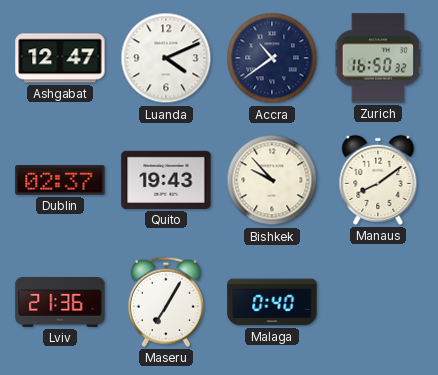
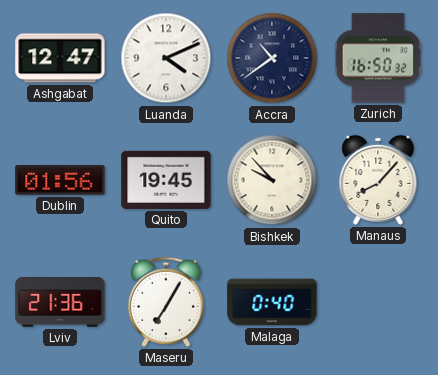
Dublin: 02:37 -> 01:56 (60, 180)
Quito: 19:43 -> 19:45 (166, 180)
Manaus: 8:09 -> 8:07 (378, 180)
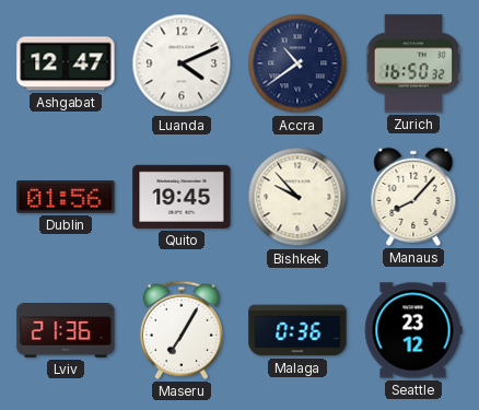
Malaga: 0:40 -> 0:36 (297, 330)
Seattle: none -> 23:12 (413, 330)
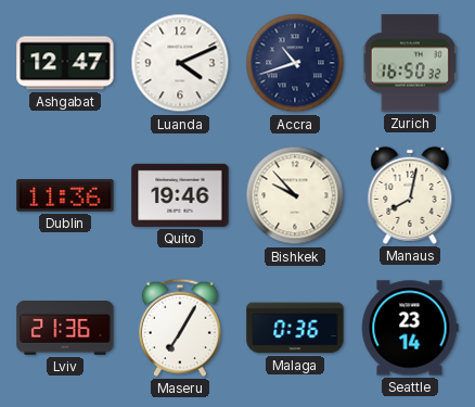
Accra: 10:39 -> 10:42 (295, 63)
Dublin: 01:56 -> 11:36 (65, 195)
Quito: 19:45 -> 19:46 (180, 195)
Manaus: 8:07 -> 8:02 (410, 195)
Seattle: 23:12 -> 23:14 (410, 328)
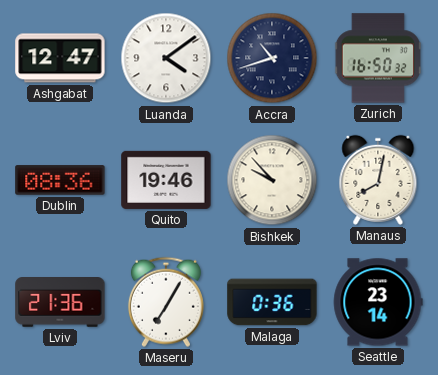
Luanda: 4:11 -> 4:09 (166, 58)
Dublin: 11:36 -> 08:36 (60, 180)
